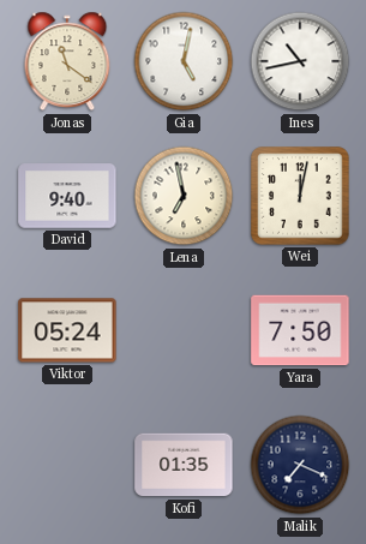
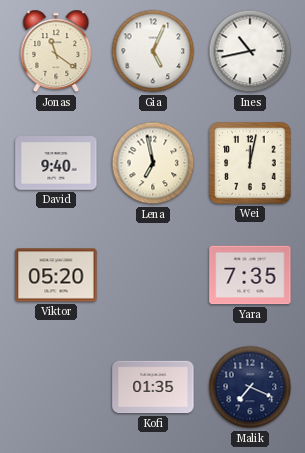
Gia: 5:02 -> 5:04 (153, 51)
Viktor: 05:24 -> 05:20 (56, 275)
Yara: 7:50 -> 7:35 (250, 275)
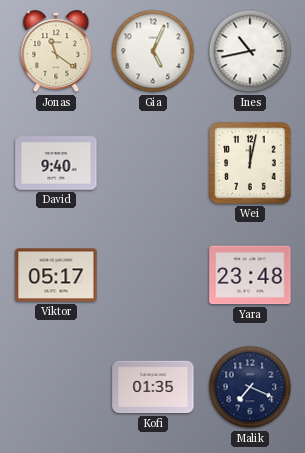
Lena: 6:58 -> none (153, 163)
Viktor: 05:20 -> 05:17 (56, 275)
Yara: 7:35 -> 23:48 (250, 275)
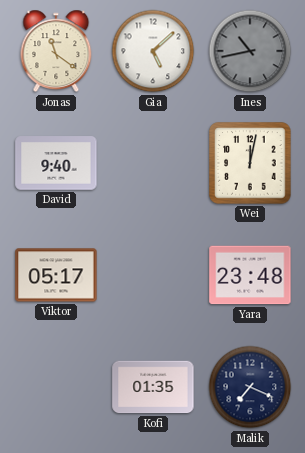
Gia: 5:04 -> 5:08 (153, 51)
Ines dial: white -> grey (250, 51)
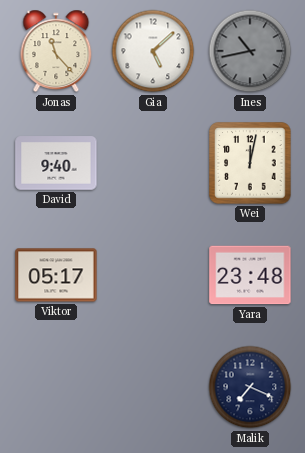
Jonas: 11:21 -> 11:23 (56, 51)
Kofi: 01:35 -> none (153, 387)
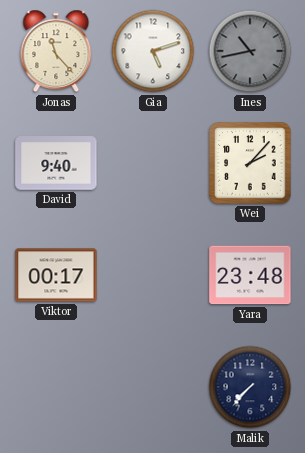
Gia: 5:08 -> 5:12 (153, 51)
Wei: 12:02 -> 2:07 (250, 163)
Viktor: 05:17 -> 00:17 (56, 275)
Malik: 7:19 -> 7:37 (250, 387)
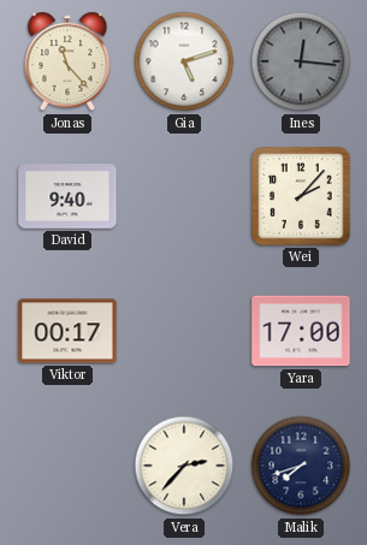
Ines: 10:43 -> 12:16 (301, 61)
Yara: 23:48 -> 17:00 (301, 331)
Vera: none -> 2:37 (184, 466)
Malik: 7:37 -> 7:42 (301, 466)
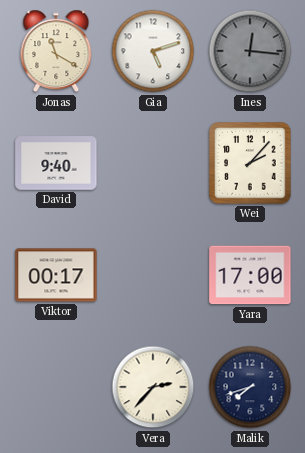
Jonas: 11:23 -> 11:20 (56, 51)
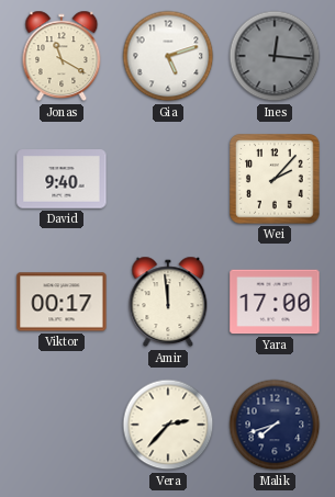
Amir: none -> 11:59 (168, 302)
